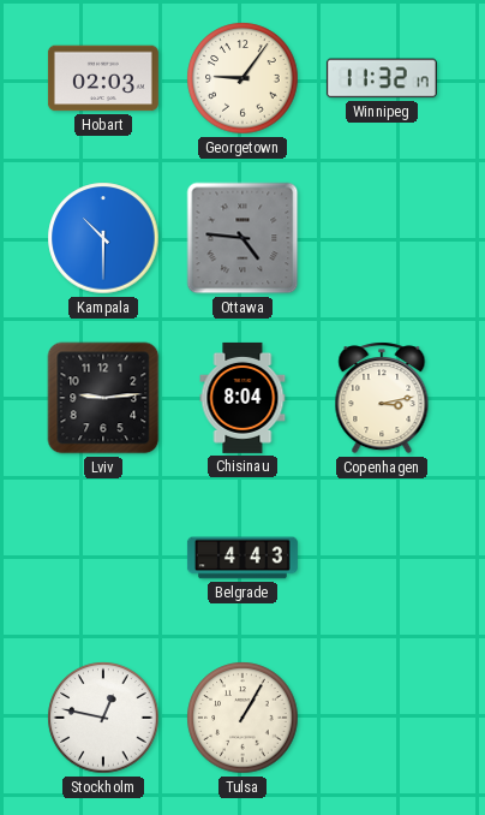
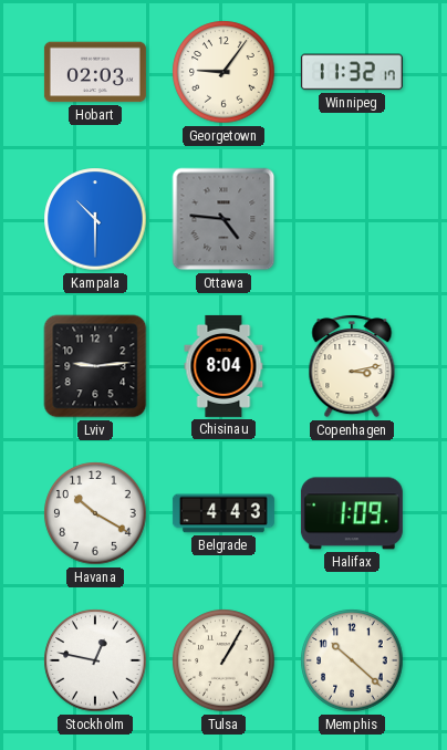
Havana: none -> 10:20 (95, 513)
Halifax: none -> 1:09 (352, 513)
Memphis: none -> 10:22 (352, 660)
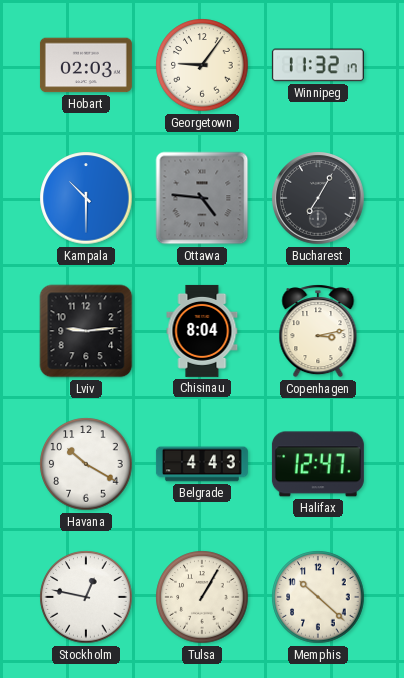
Bucharest: none -> 7:05 (318, 198)
Halifax: 1:09 -> 12:47 (318, 464)
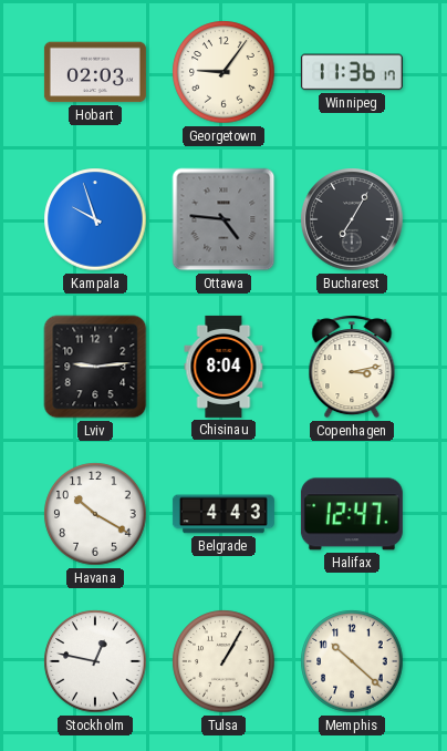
Winnipeg: 11:32 -> 11:36 (352, 72)
Kampala: 10:30 -> 9:57 (95, 219)
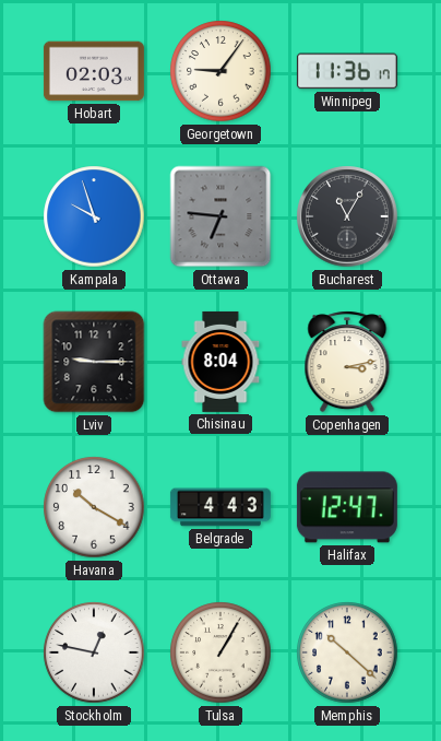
Ottawa: 4:46 -> 6:46 (221, 216)
Bucharest: 7:05 -> 11:05 (347, 216)
Lviv: 9:14 -> 9:15 (94, 362)
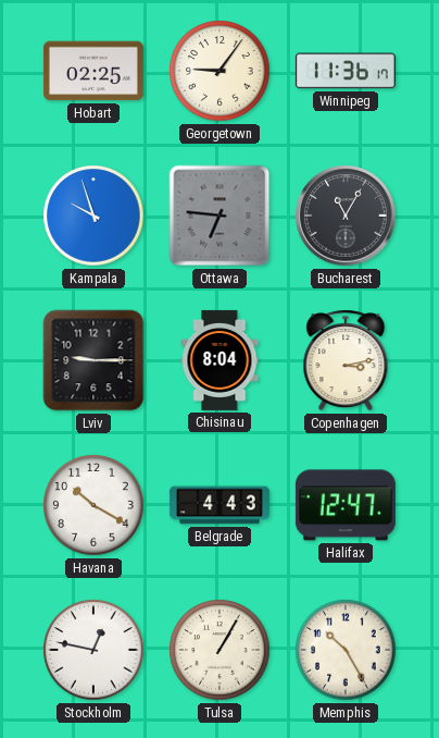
Hobart: 02:03 -> 02:25 (93, 71)
Memphis: 10:22 -> 10:25 (346, 650)
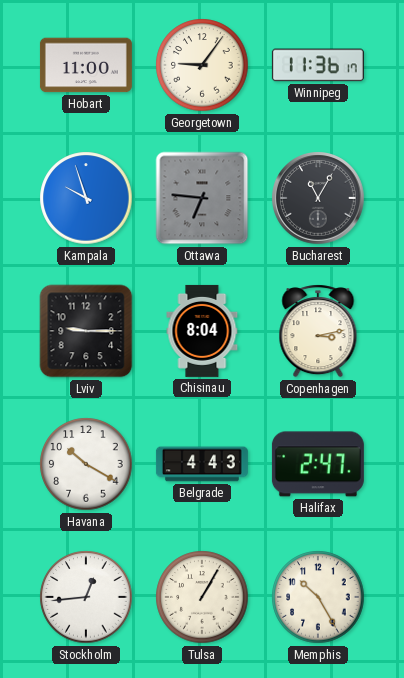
Hobart: 02:25 -> 11:00 (86, 65)
Halifax: 12:47 -> 2:47 (318, 464)
Stockholm: 12:47 -> 12:44 (86, 597)
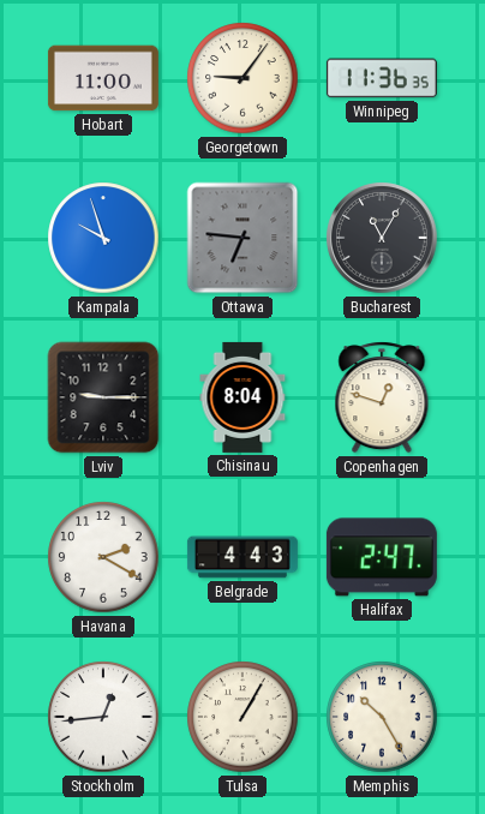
Winnipeg: 11:36:17 -> 11:36:35 (382, 78)
Copenhagen: 3:13 -> 12:48 (382, 397)
Havana: 10:20 -> 2:20 (103, 557)
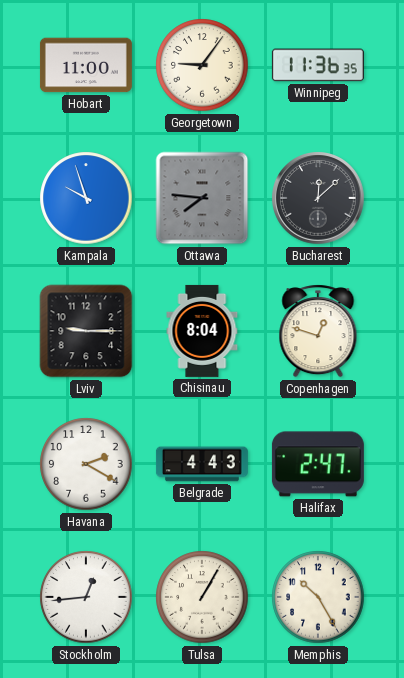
Ottawa: 6:46 -> 7:46 (202, 198)
Bucharest: 11:05 -> 12:08 (318, 198)
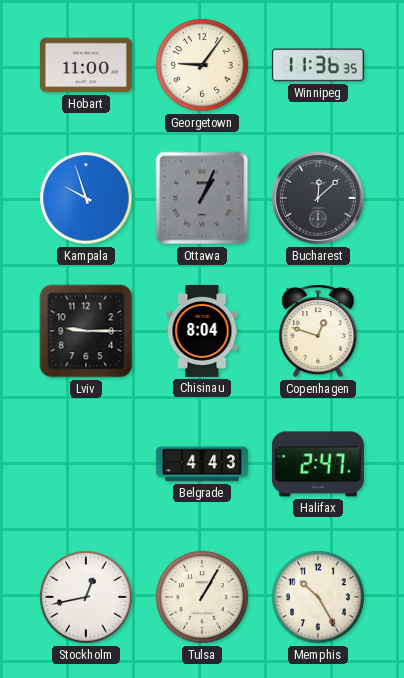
Ottawa: 7:46 -> 1:04 (202, 198)
Havana: 2:20 -> none (86, 464)
Stockholm: 12:44 -> 12:43 (86, 597)
